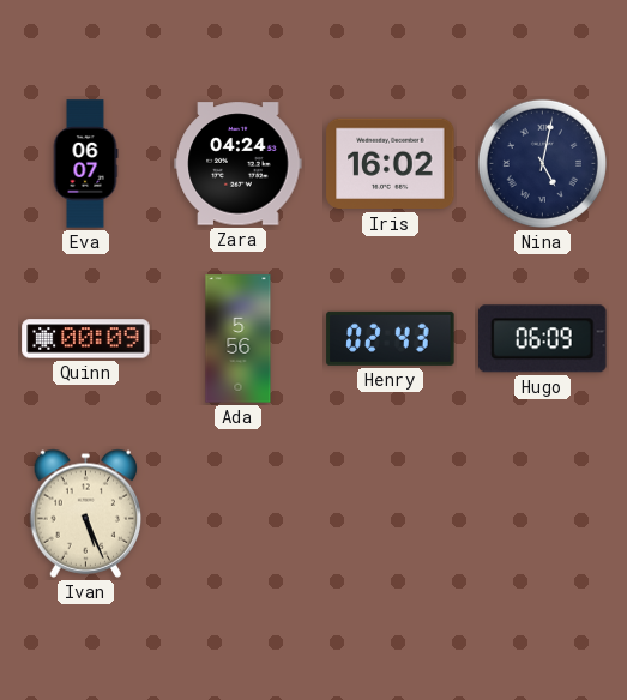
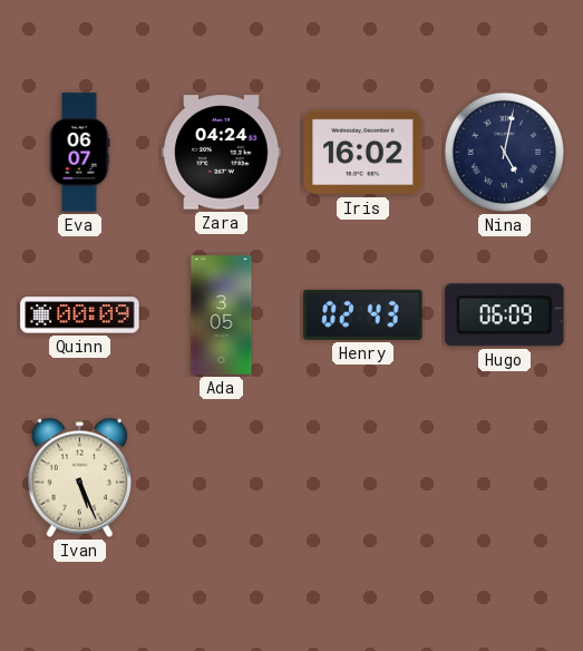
Ada: 5:56 -> 3:05 (222, 315)
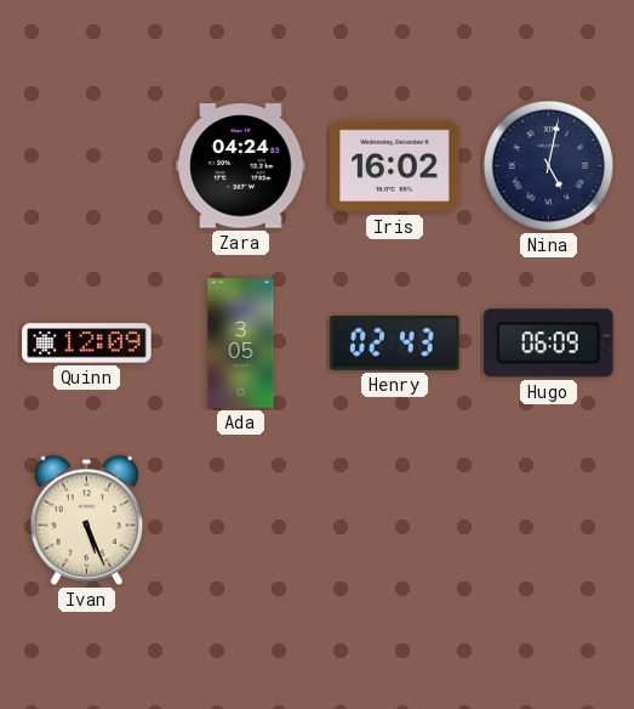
Eva: 06:07 -> none (79, 153)
Quinn: 00:09 -> 12:09 (87, 344)
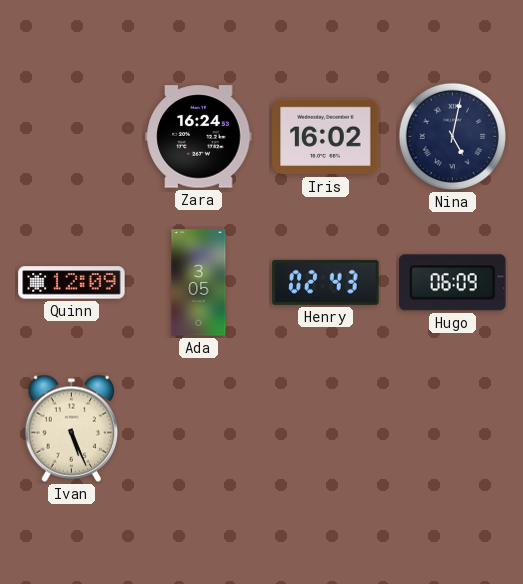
Zara: 04:24 -> 16:24 (199, 137)
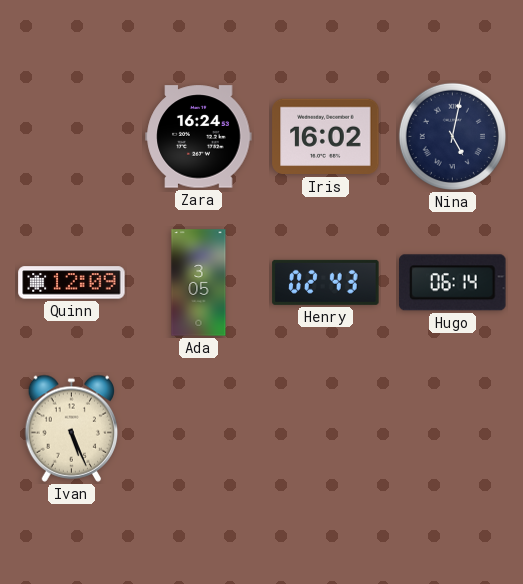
Hugo: 06:09 -> 06:14 (453, 283)
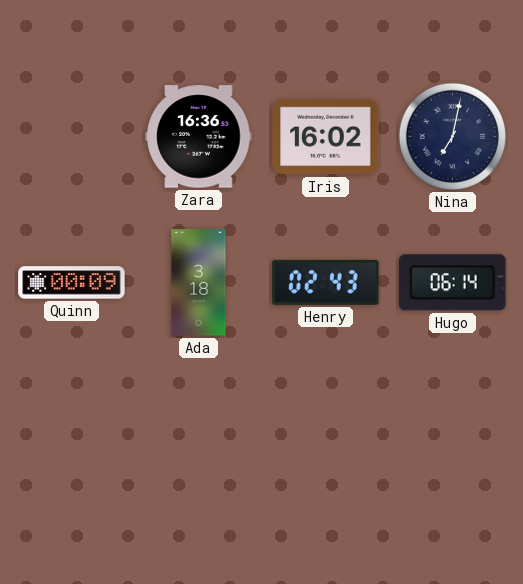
Zara: 16:24 -> 16:36 (199, 137)
Nina: 5:02 -> 7:02 (452, 136)
Quinn: 12:09 -> 00:09 (72, 283)
Ada: 3:05 -> 3:18 (199, 283)
Ivan: 5:26 -> none (72, 428)
